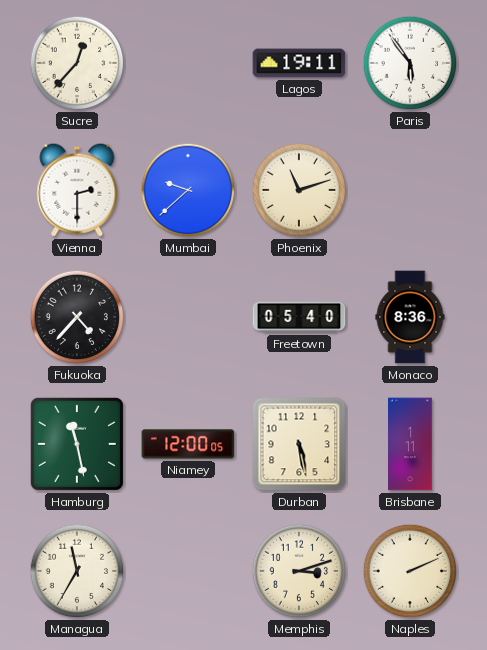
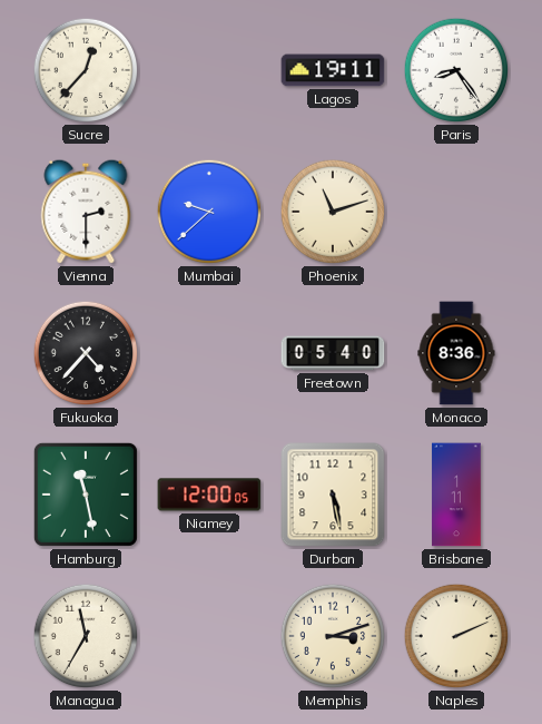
Paris: 5:54 -> 8:24 (456, 70)
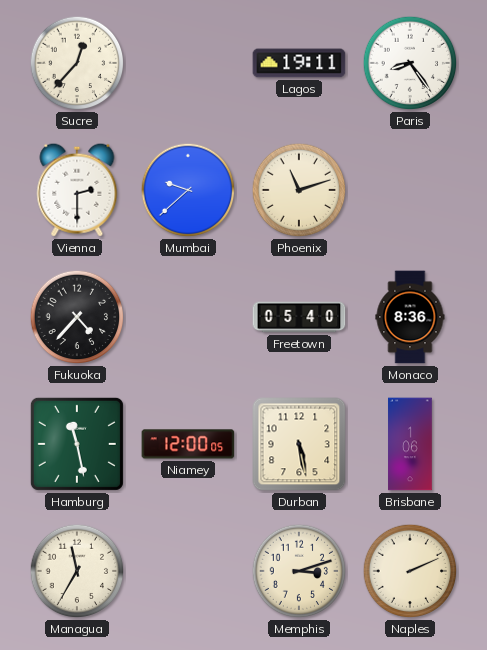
Brisbane: 1:11 -> 1:06 (410, 444)
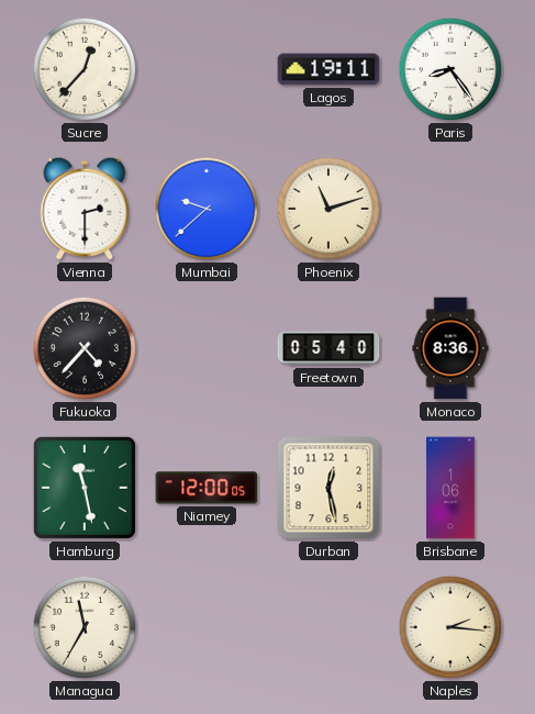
Durban: 5:28 -> 12:28 (328, 488)
Memphis: 3:12 -> none (299, 571)
Naples: 2:11 -> 2:16 (450, 627)
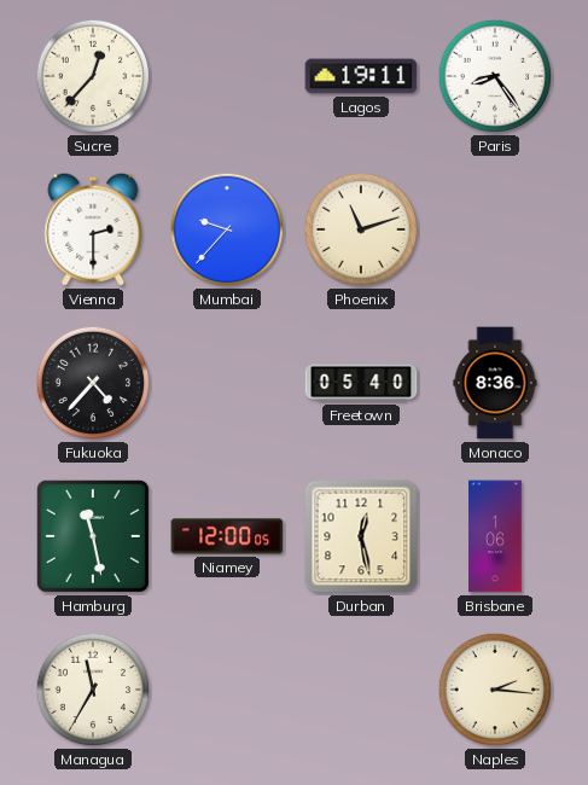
Mumbai: 9:38 -> 9:37 (227, 229)
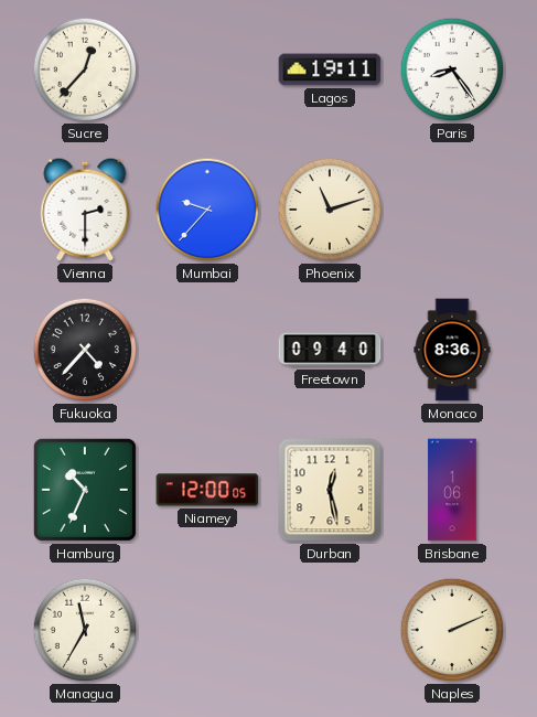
Freetown: 05:40 -> 09:40 (330, 350)
Hamburg: 11:28 -> 10:34 (85, 490)
Naples: 2:16 -> 2:11 (452, 630)
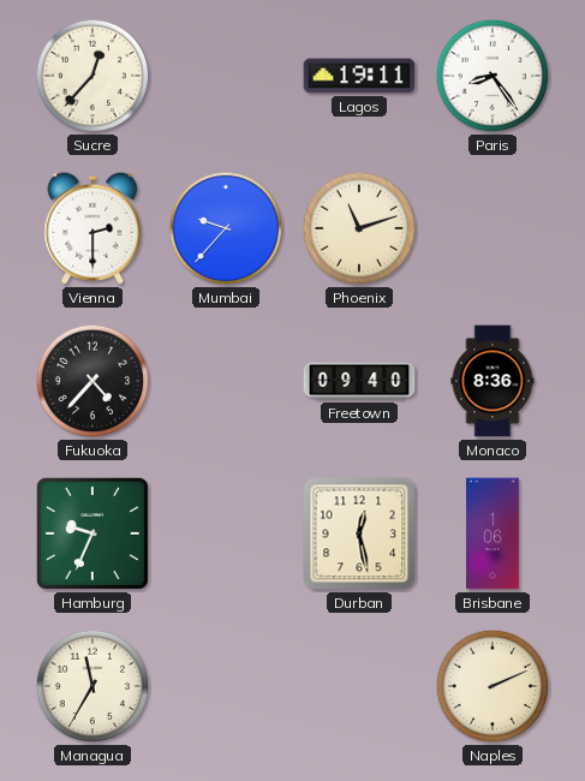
Hamburg: 10:34 -> 9:34 (92, 533)
Niamey: 12:00 -> none (207, 490)
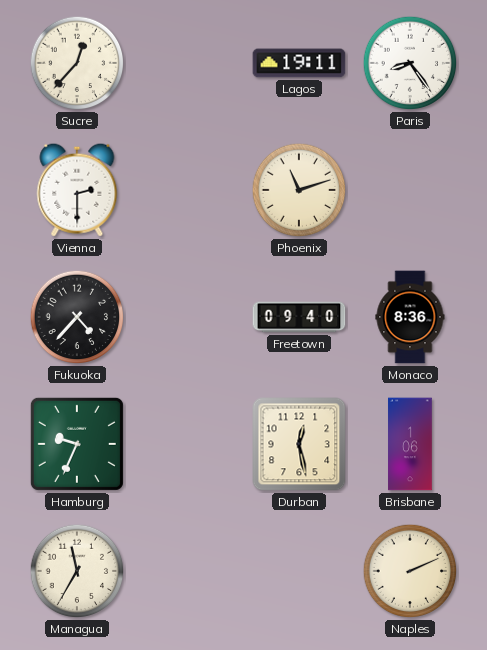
Mumbai: 9:37 -> none (226, 228)
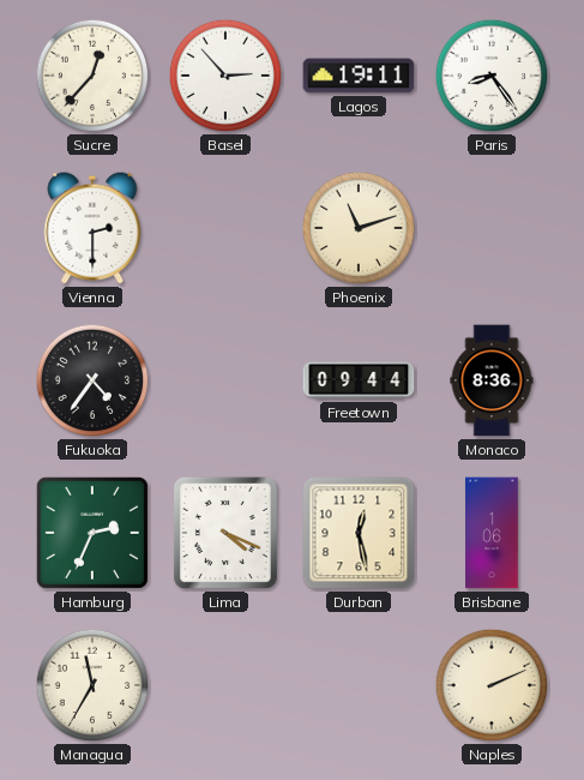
Basel: none -> 2:53 (225, 76)
Fukuoka: 4:37 -> 4:36 (92, 380)
Freetown: 09:40 -> 09:44 (359, 380)
Hamburg: 9:34 -> 2:34 (92, 533)
Lima: none -> 4:19 (225, 533)
